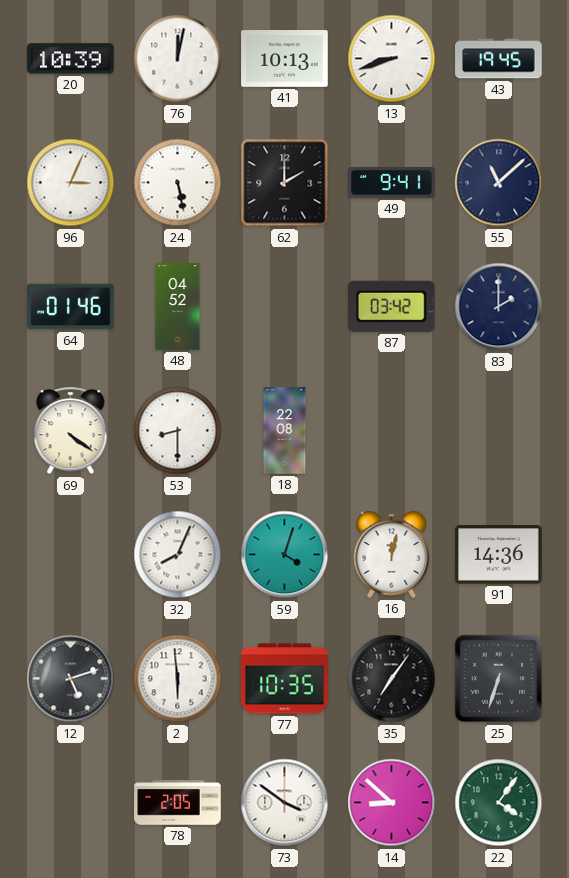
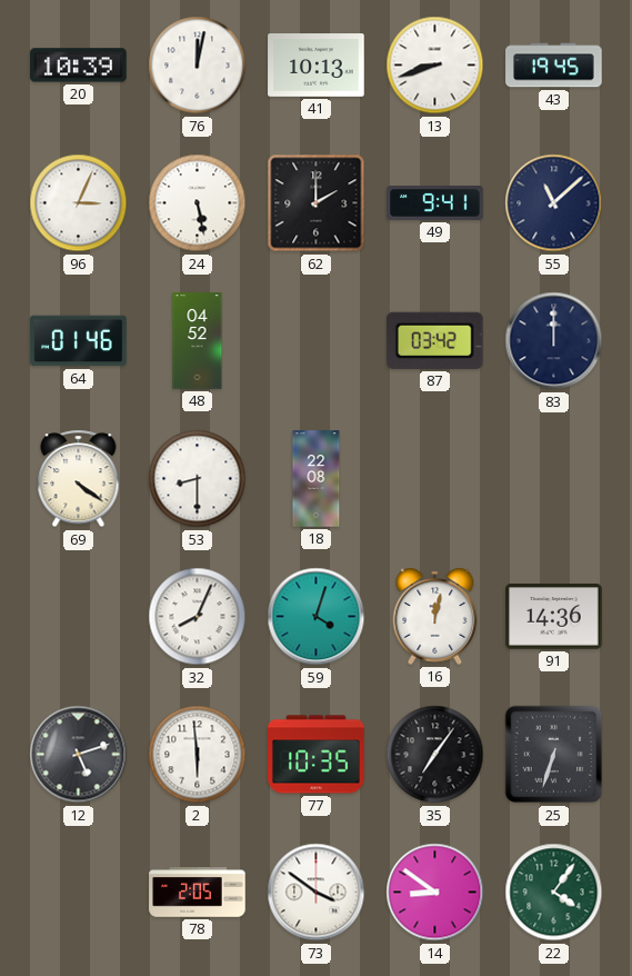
83: 2:00 -> 12:00 (554, 341)
14: 8:52 -> 8:51 (435, 893)
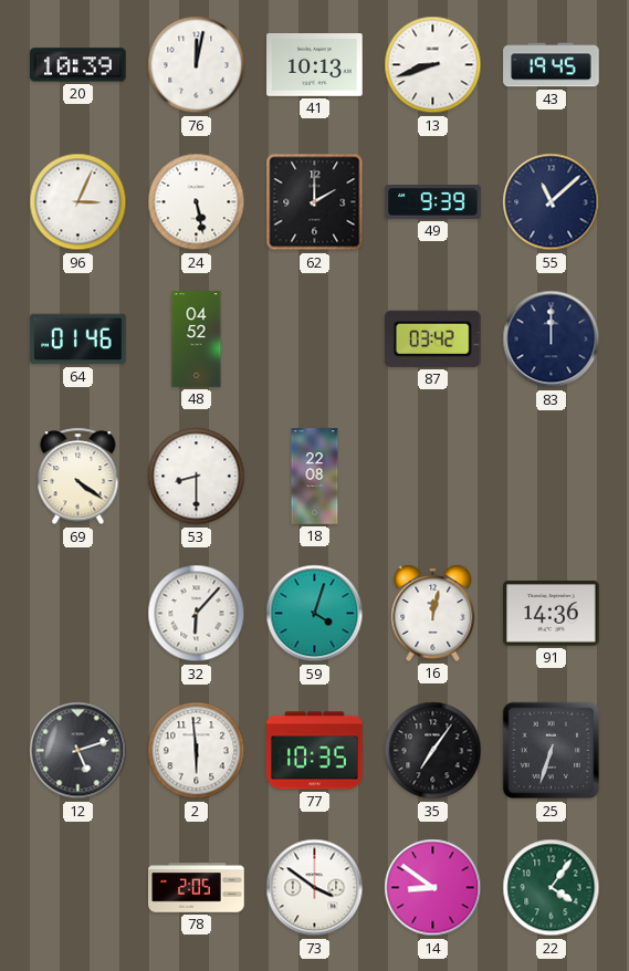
49: 9:41 -> 9:39 (433, 202)
32: 8:04 -> 6:07 (197, 614)
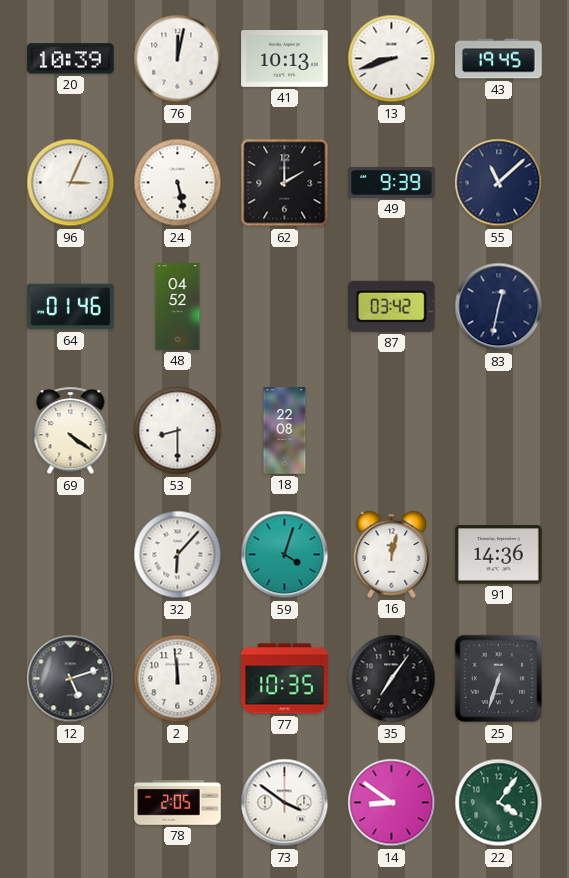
83: 12:00 -> 12:32 (499, 307)
2: 5:59 -> 11:59 (178, 679)
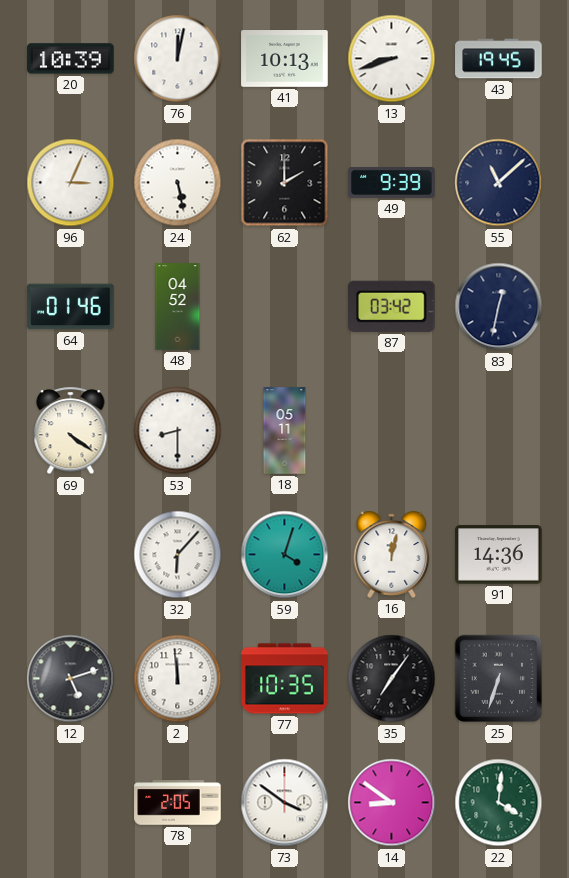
18: 22:08 -> 05:11 (285, 431)
22: 4:06 -> 4:01 (499, 803)
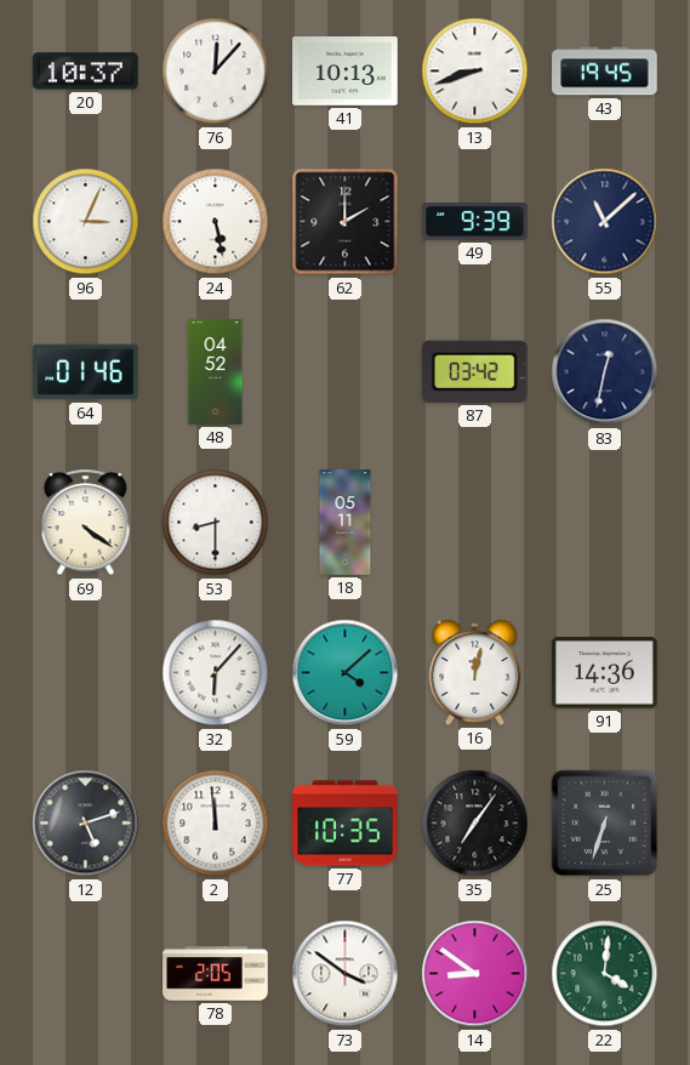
20: 10:39 -> 10:37 (86, 72)
76: 12:02 -> 12:07 (216, 72)
59: 4:03 -> 4:08 (346, 673)
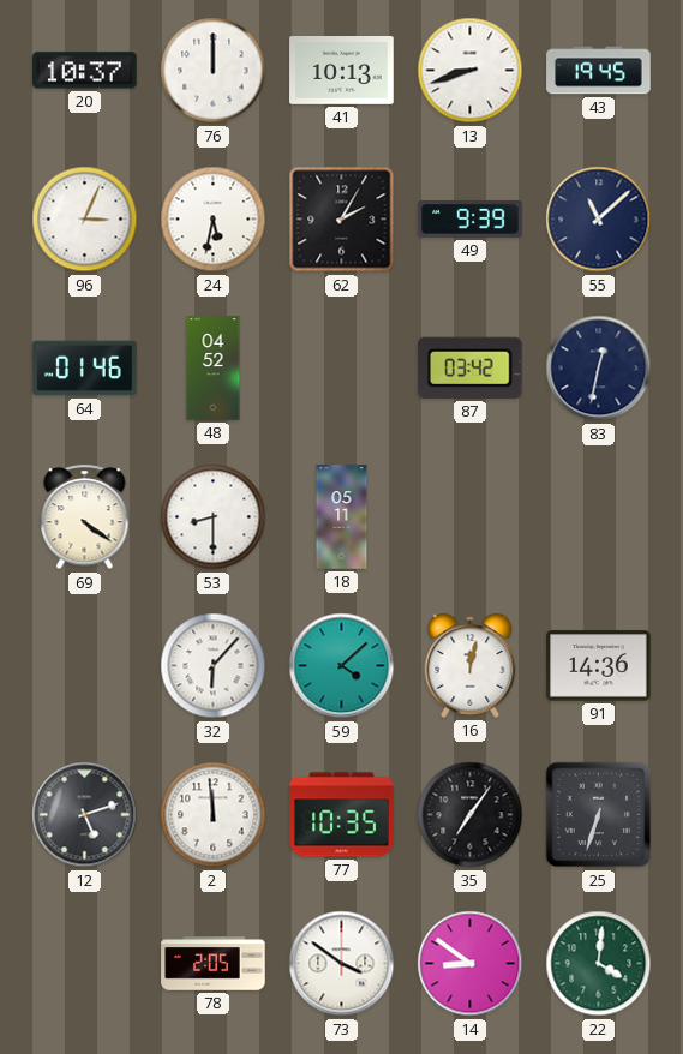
76: 12:07 -> 12:00 (214, 71)
24: 5:28 -> 5:32 (214, 220)
62: 2:00 -> 2:05 (342, 220)
